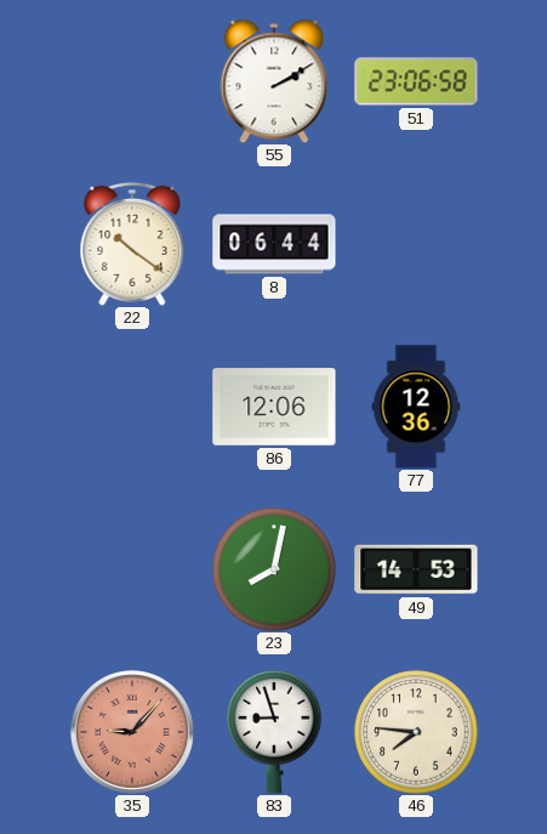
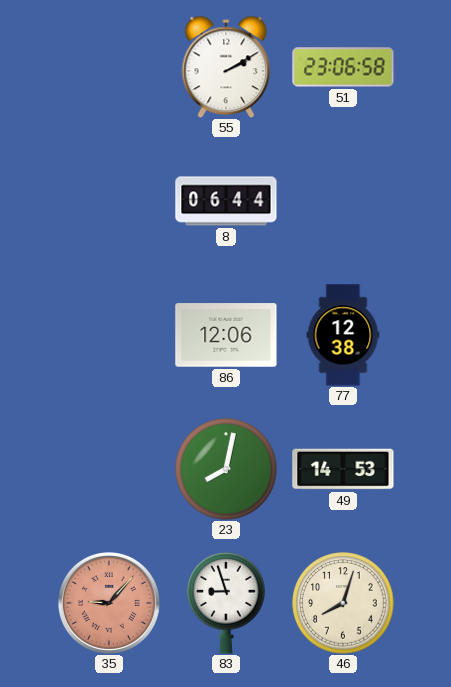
22: 10:21 -> none (132, 244)
77: 12:36 -> 12:38 (343, 335)
46: 7:46 -> 8:03 (343, 603)
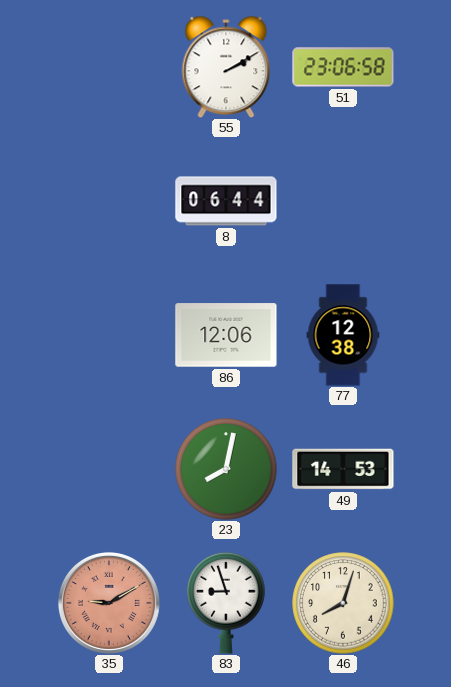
35: 9:07 -> 9:10 (109, 603)
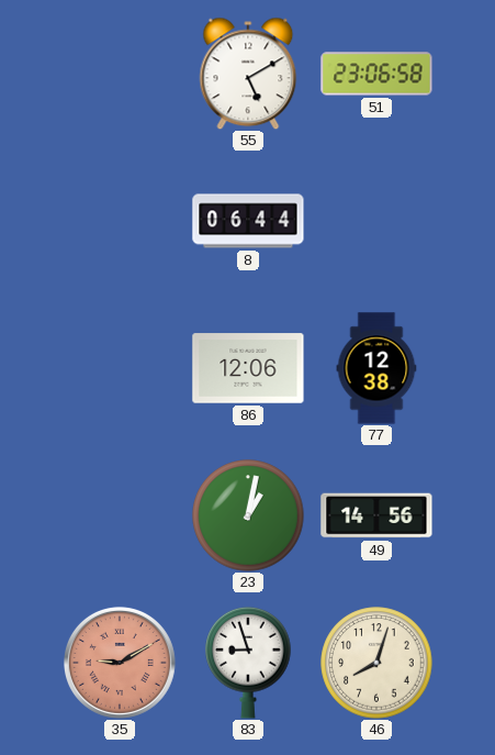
55: 2:10 -> 5:10 (248, 74)
23: 8:02 -> 1:02 (248, 515)
49: 14:53 -> 14:56 (376, 515)
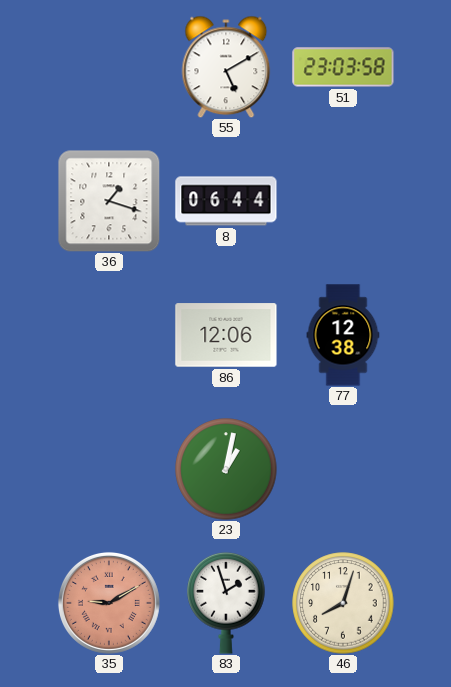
51: 23:06 -> 23:03 (343, 67)
36: none -> 1:18 (109, 201)
49: 14:56 -> none (376, 515)
83: 8:57 -> 1:57 (226, 603)
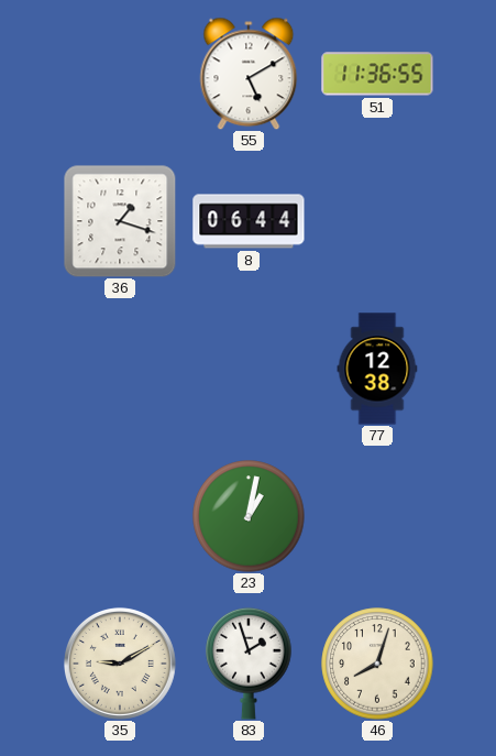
51: 23:03 -> 11:36 (377, 74)
86: 12:06 -> none (226, 335)
35 dial: salmon -> cream (120, 664)
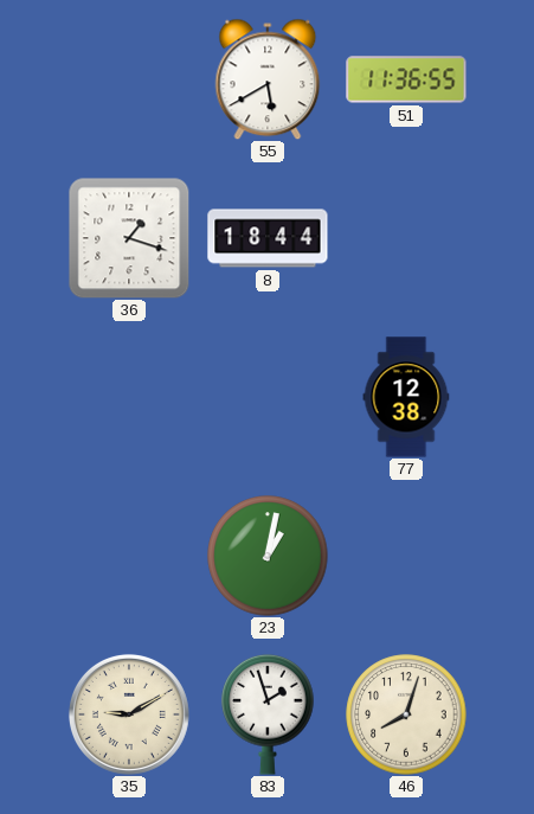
55: 5:10 -> 5:40 (268, 79)
8: 06:44 -> 18:44 (268, 238)
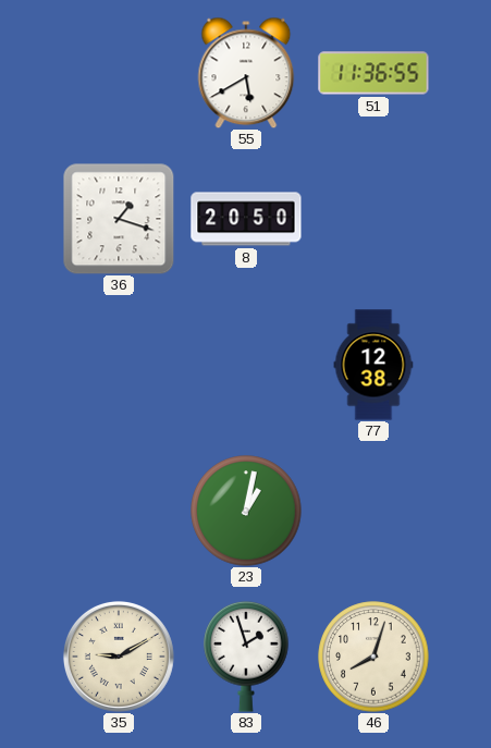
8: 18:44 -> 20:50 (246, 219)
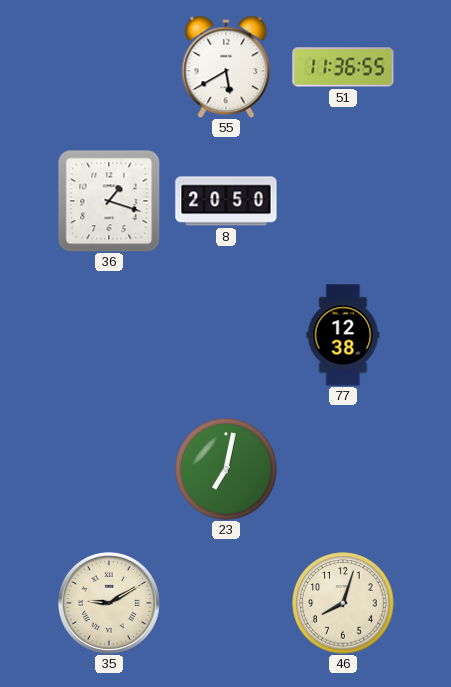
23: 1:02 -> 7:02 (226, 469)
83: 1:57 -> none (246, 657)
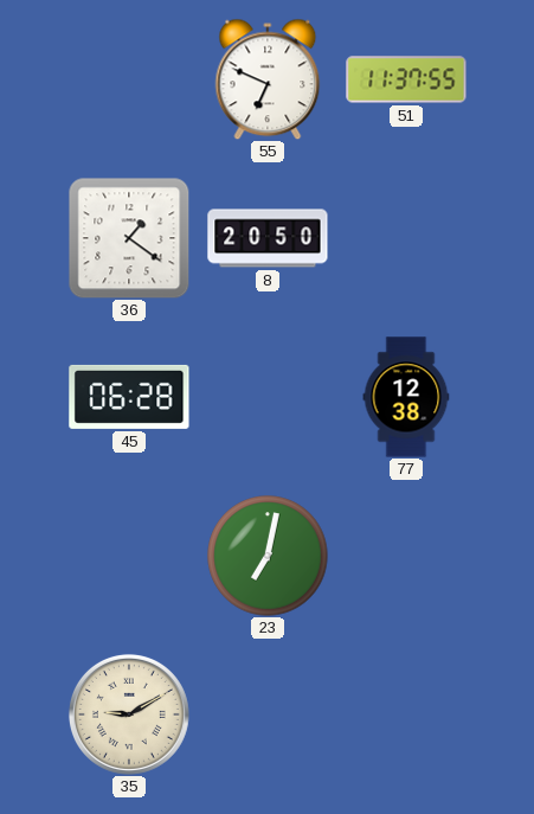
55: 5:40 -> 6:49 (268, 79)
51: 11:36 -> 11:37 (406, 79)
36: 1:18 -> 1:21 (129, 238)
45: none -> 06:28 (129, 397)
46: 8:03 -> none (343, 603)
